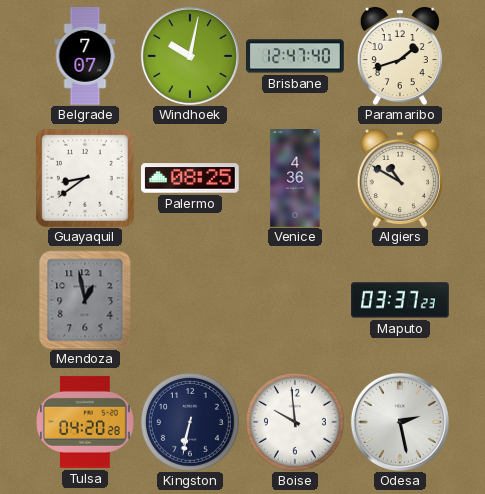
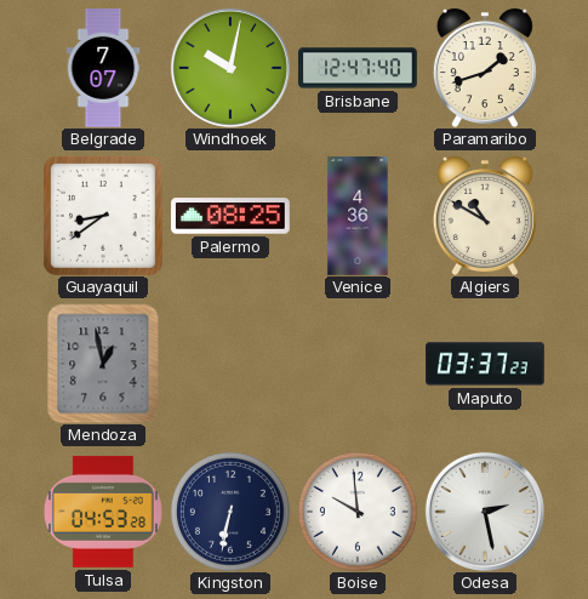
Tulsa: 04:20 -> 04:53 (104, 512)
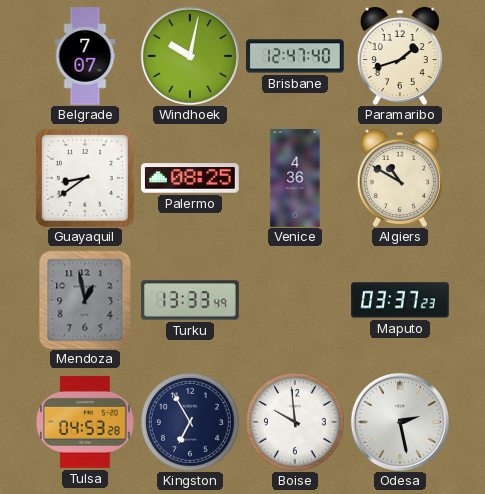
Turku: none -> 13:33 (190, 300)
Kingston: 6:32 -> 6:55 (190, 422)
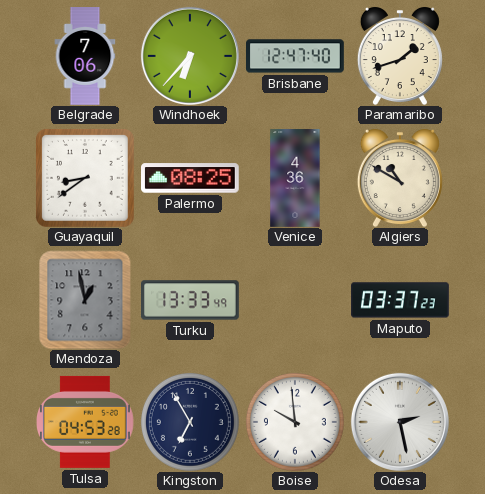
Belgrade: 7:07 -> 7:06 (85, 56)
Windhoek: 10:02 -> 6:37 (190, 56)
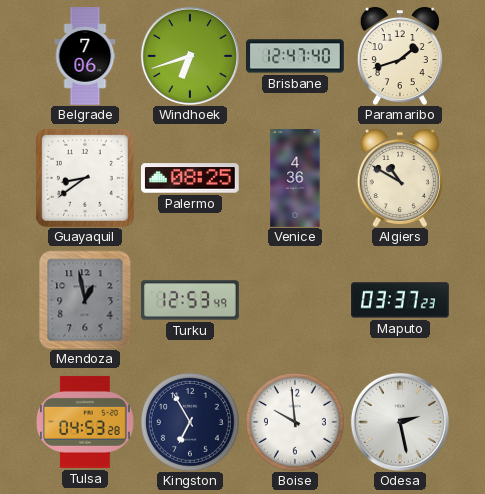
Windhoek: 6:37 -> 6:42 (190, 56)
Turku: 13:33 -> 12:53 (190, 300)
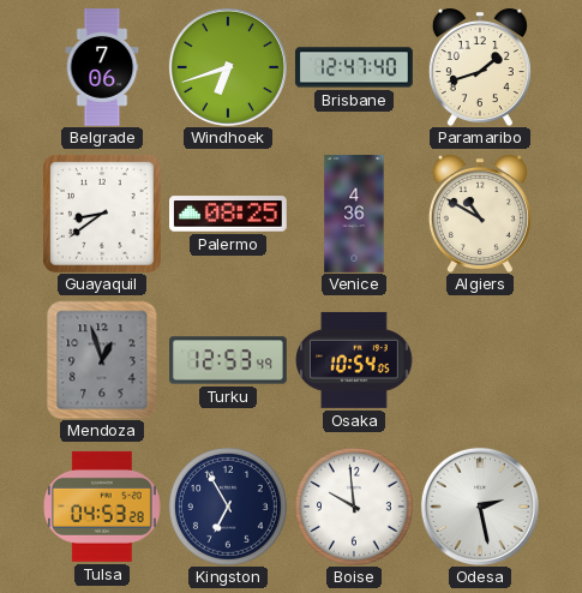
Mendoza: 12:58 -> 12:57 (102, 360)
Osaka: none -> 10:54 (354, 360)
Maputo: 03:37 -> none (400, 300)
